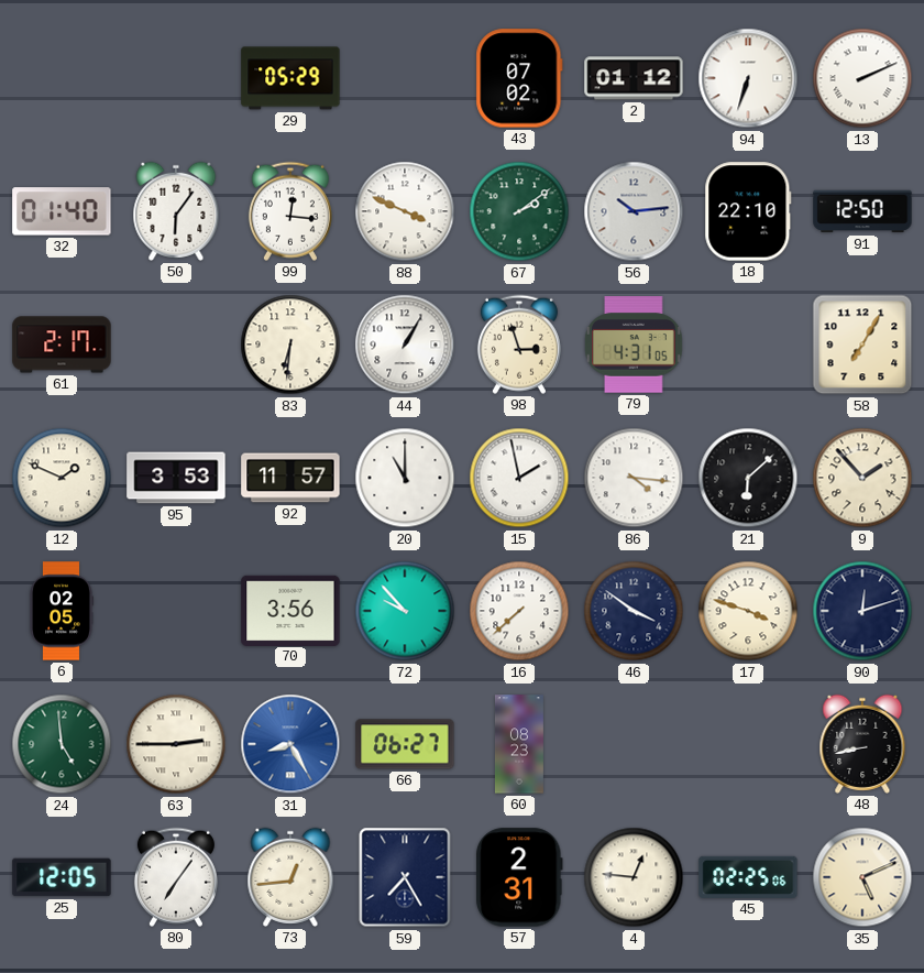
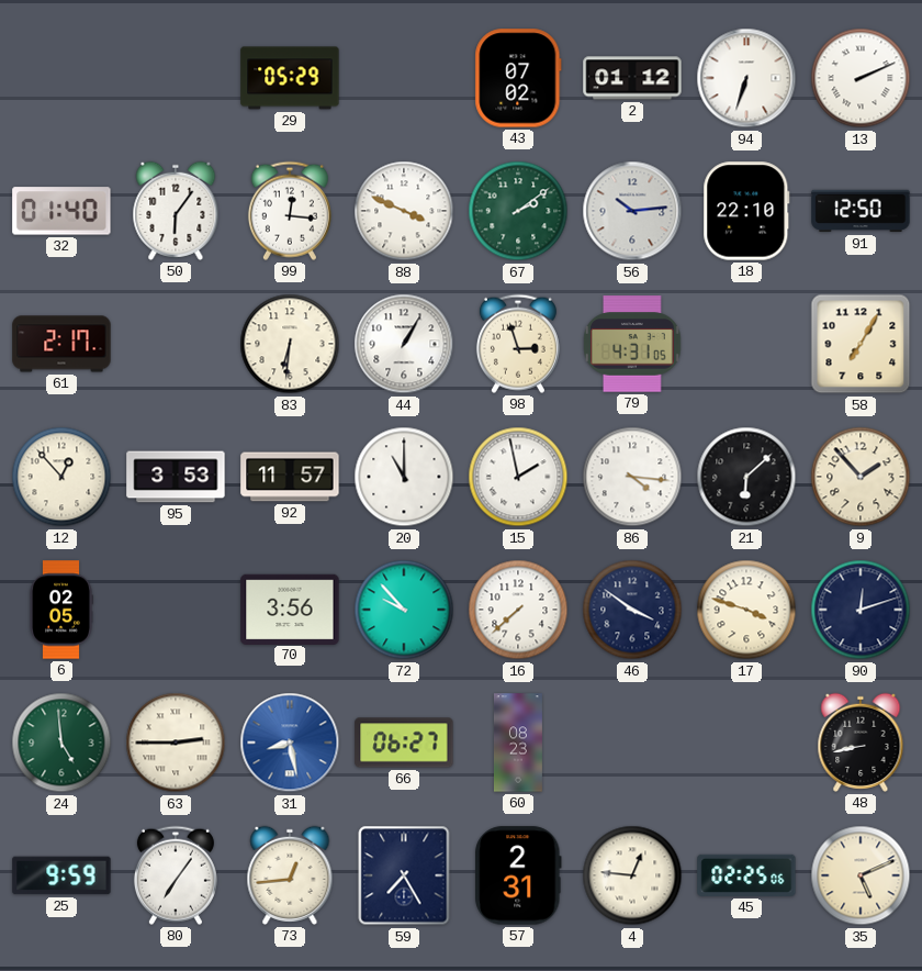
12: 1:49 -> 12:53 (61, 477)
31: 8:25 -> 8:28 (290, 743)
25: 12:05 -> 9:59 (61, 875)
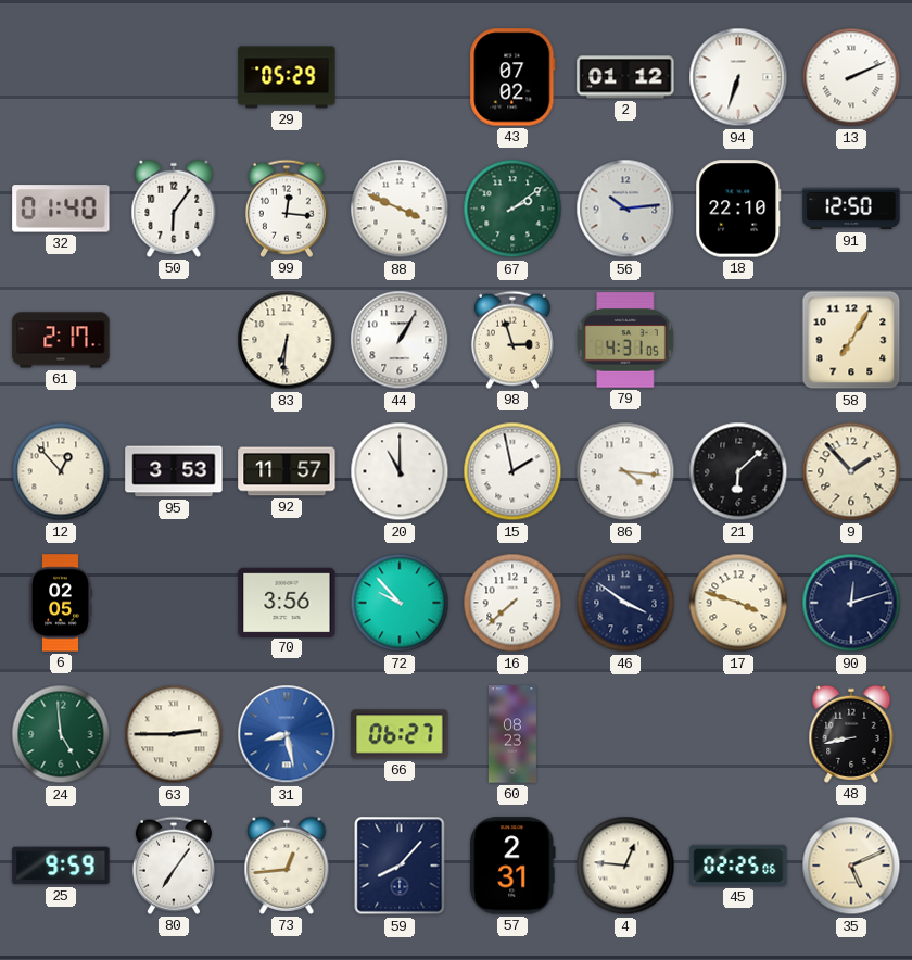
59: 7:25 -> 8:07 (400, 866)
